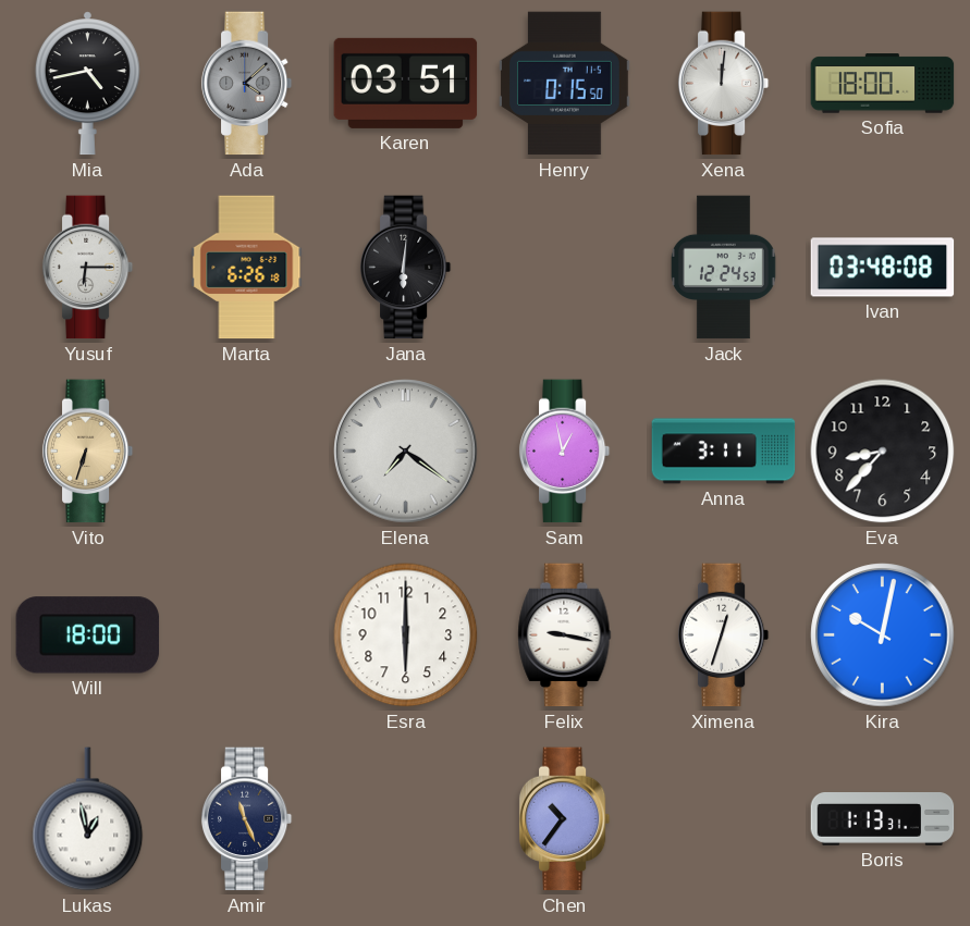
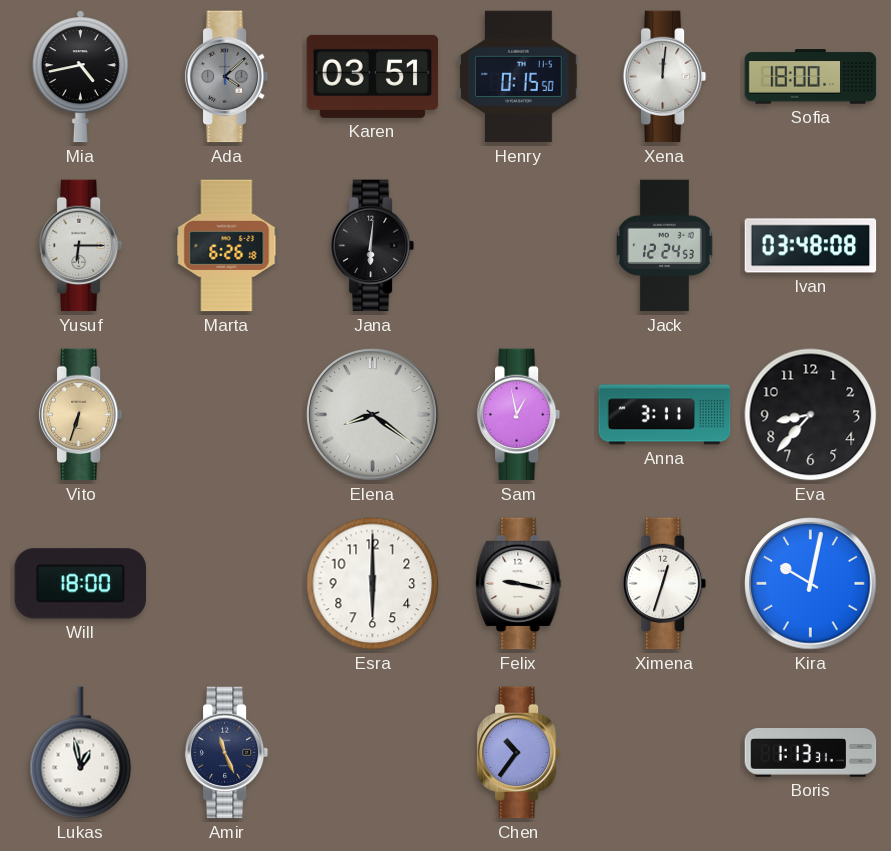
Elena: 7:21 -> 8:21 (373, 415)
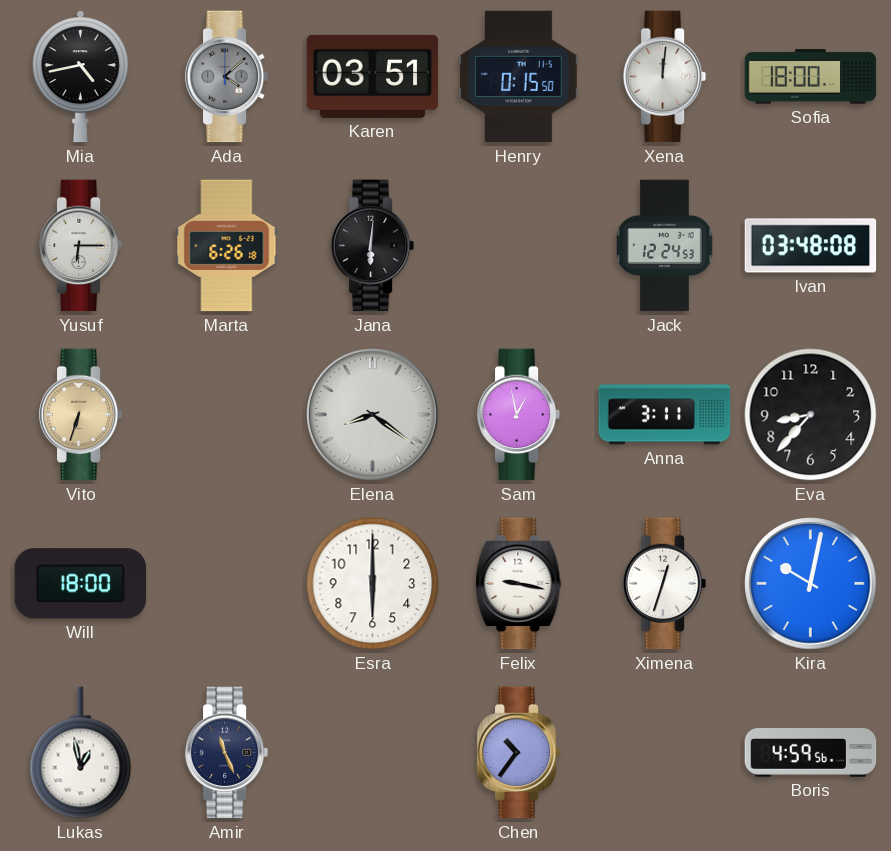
Boris: 1:13 -> 4:59 (811, 753)
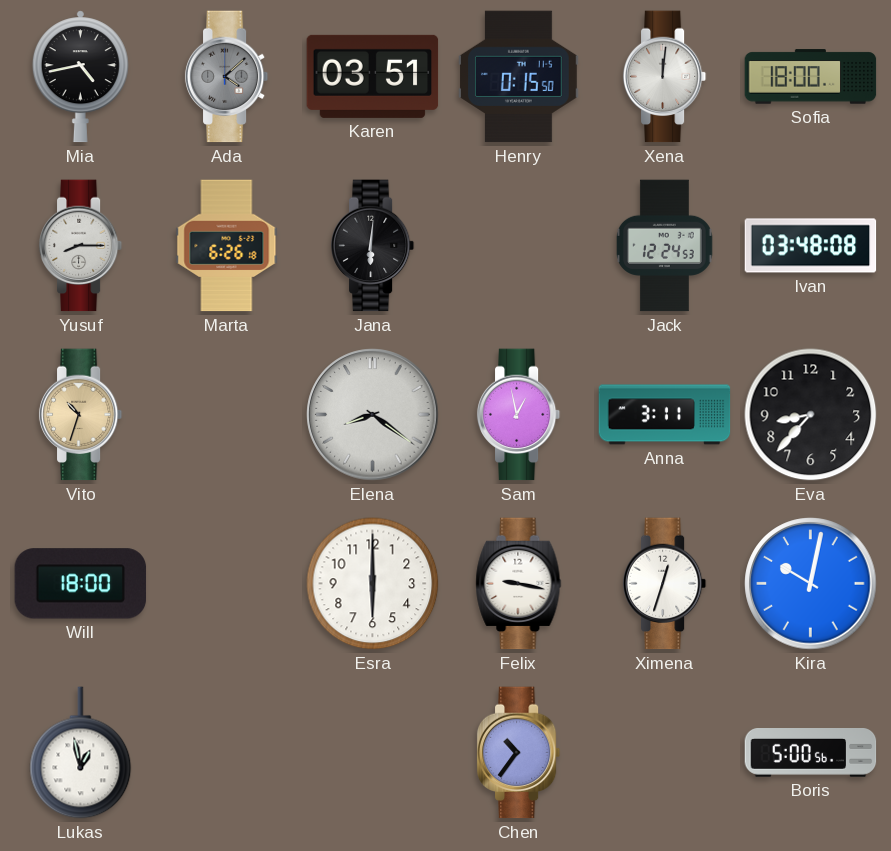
Yusuf: 6:15 -> 8:15 (81, 246)
Vito: 6:33 -> 10:33 (81, 415)
Amir: 11:26 -> none (227, 753)
Boris: 4:59 -> 5:00 (811, 753)
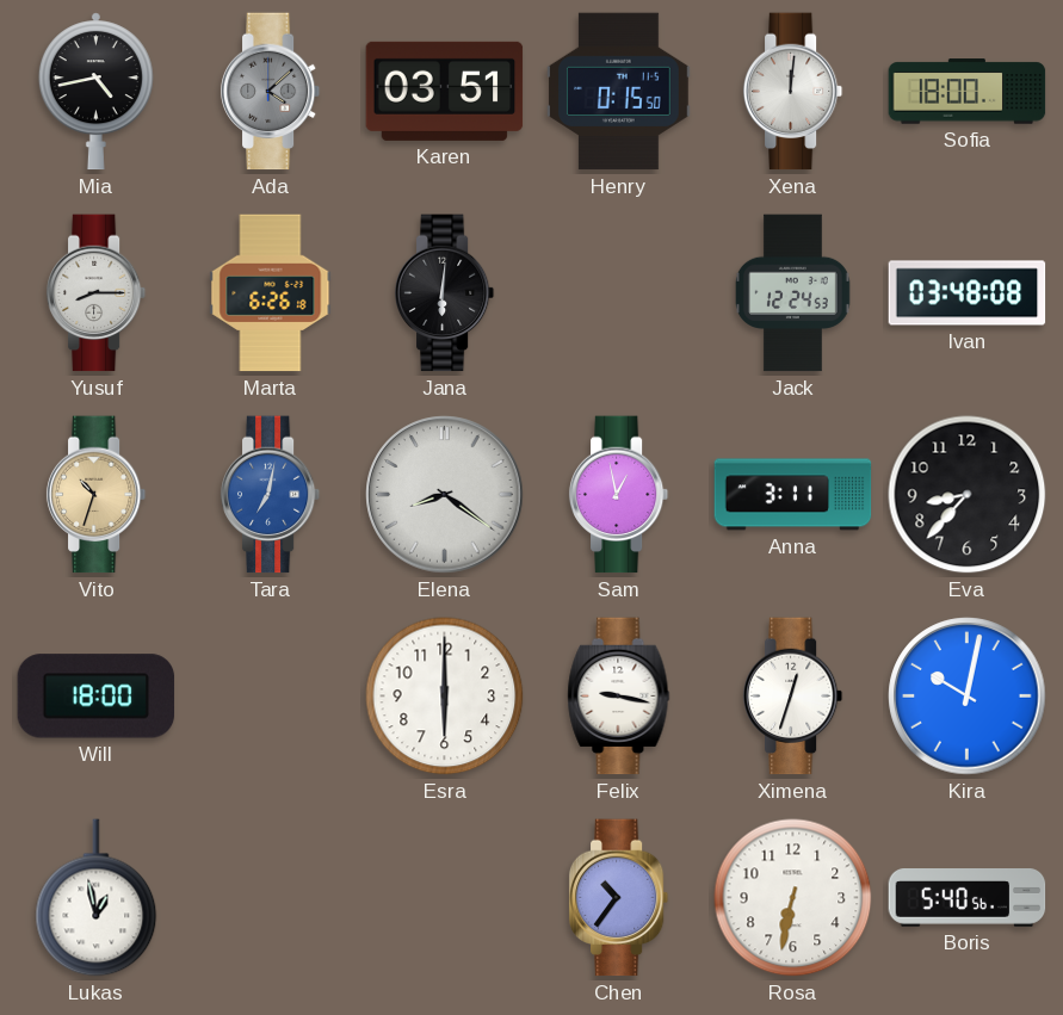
Tara: none -> 7:02 (271, 495)
Rosa: none -> 6:32 (793, 898)
Boris: 5:00 -> 5:40 (968, 898)
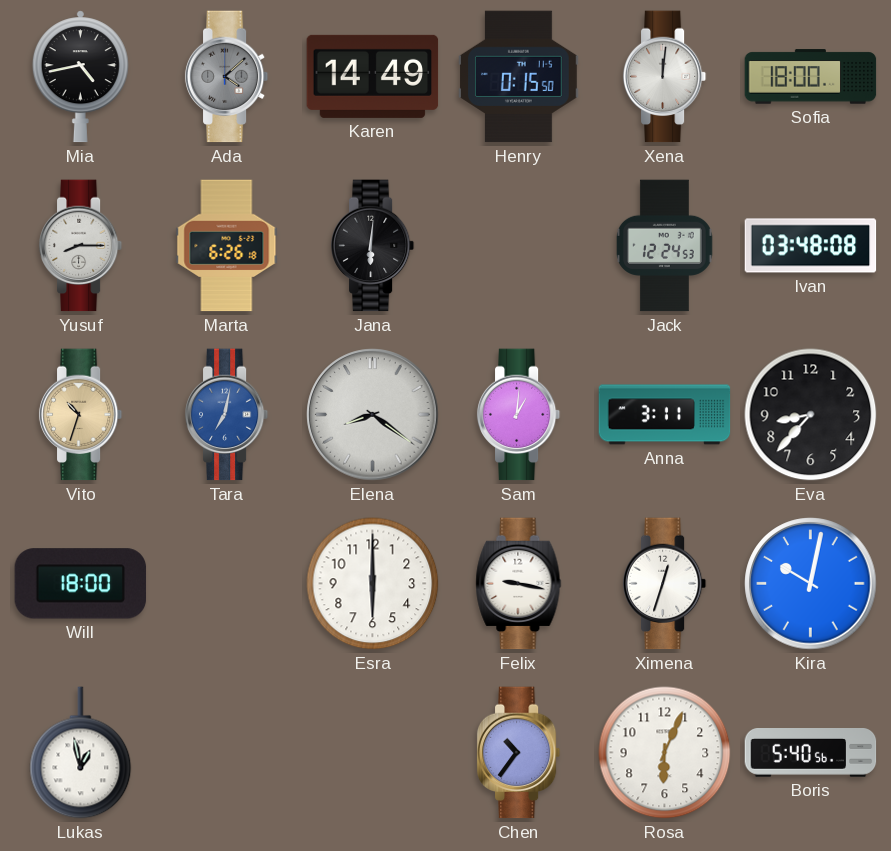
Karen: 03:51 -> 14:49 (373, 76)
Sam: 12:58 -> 1:01 (519, 415)
Rosa: 6:32 -> 6:04 (665, 753)
